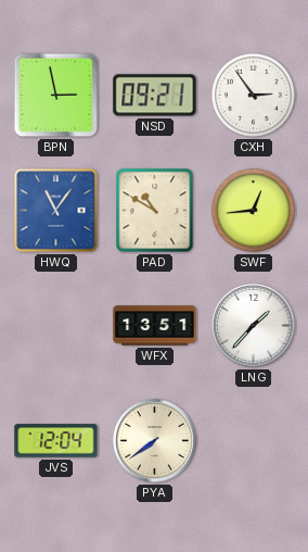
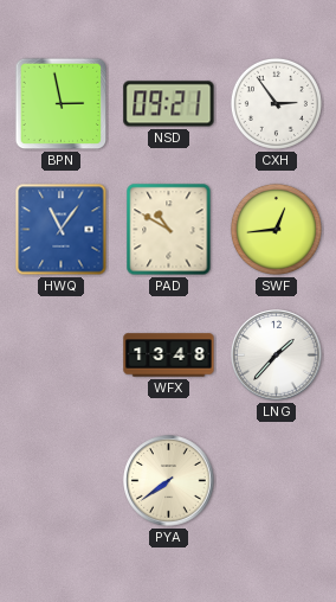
WFX: 13:51 -> 13:48 (169, 356)
JVS: 12:04 -> none (56, 441)
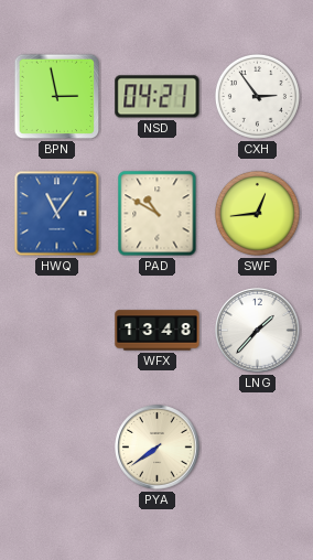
NSD: 09:21 -> 04:21 (158, 97)
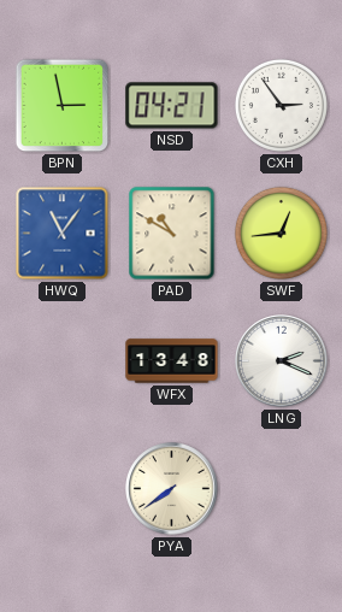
LNG: 1:37 -> 2:19 (282, 361)
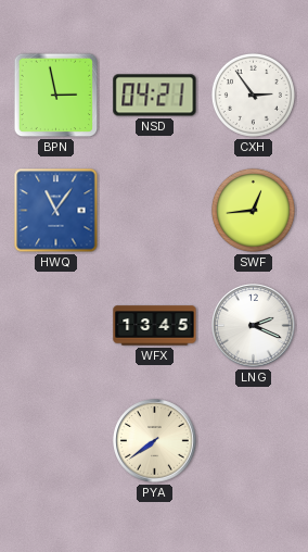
PAD: 10:50 -> none (172, 234)
WFX: 13:48 -> 13:45 (155, 326)
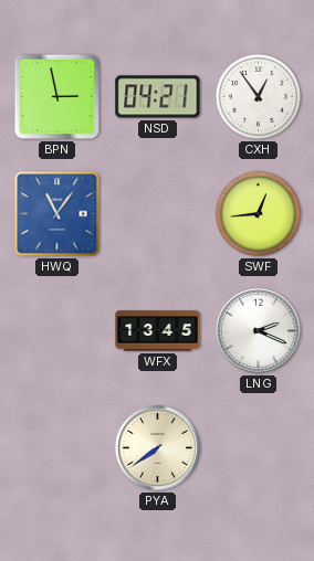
CXH: 2:54 -> 12:54 (258, 96)
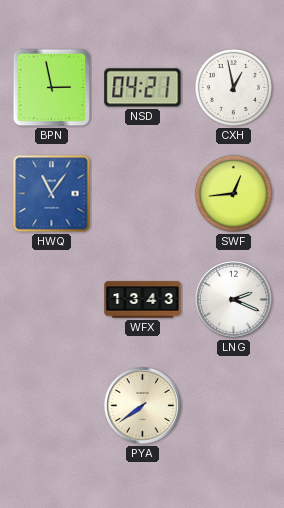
CXH: 12:54 -> 12:58 (233, 87)
WFX: 13:45 -> 13:43 (143, 300)
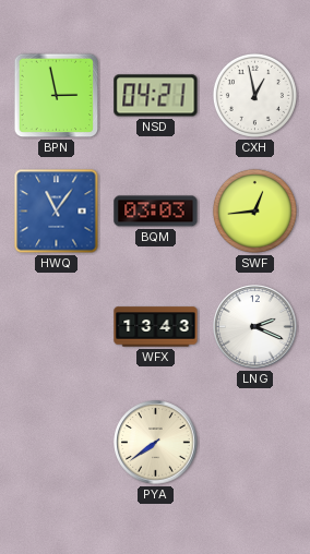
BQM: none -> 03:03 (156, 212)
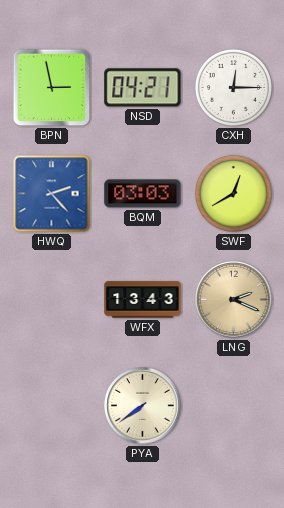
CXH: 12:58 -> 12:15 (233, 87)
HWQ: 11:06 -> 2:23 (52, 194)
SWF: 12:44 -> 12:40 (233, 193)
LNG dial: white -> champagne (234, 300)
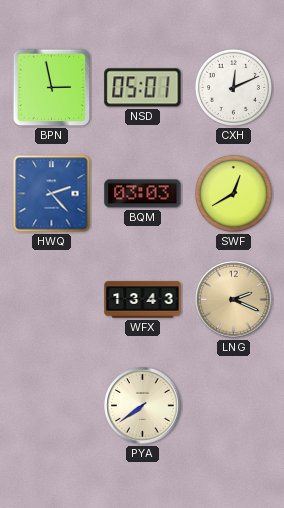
NSD: 04:21 -> 05:01 (143, 88)
CXH: 12:15 -> 12:11 (233, 87)
